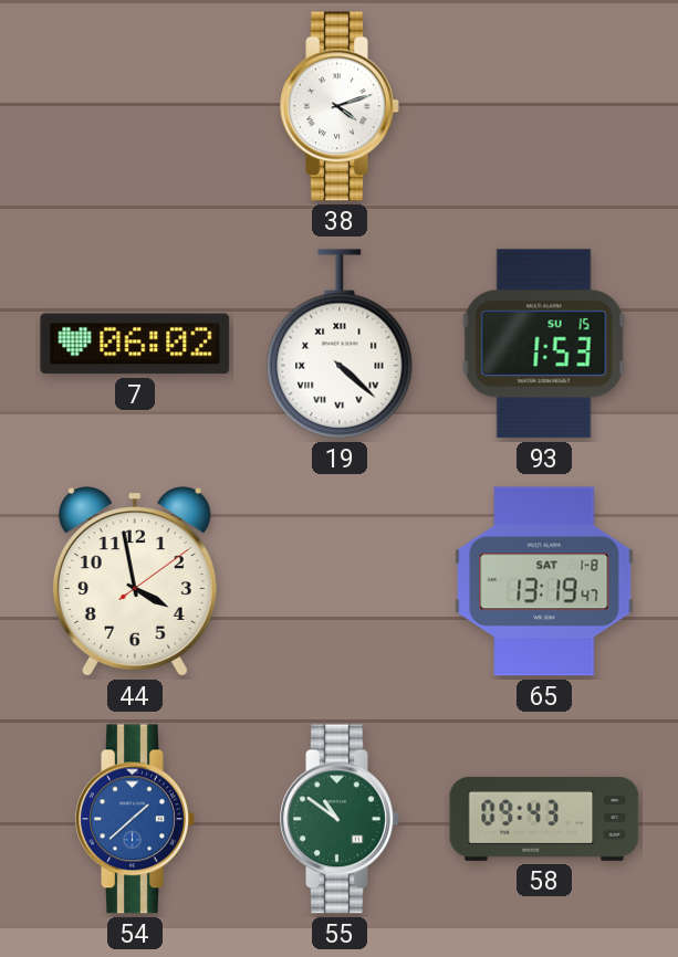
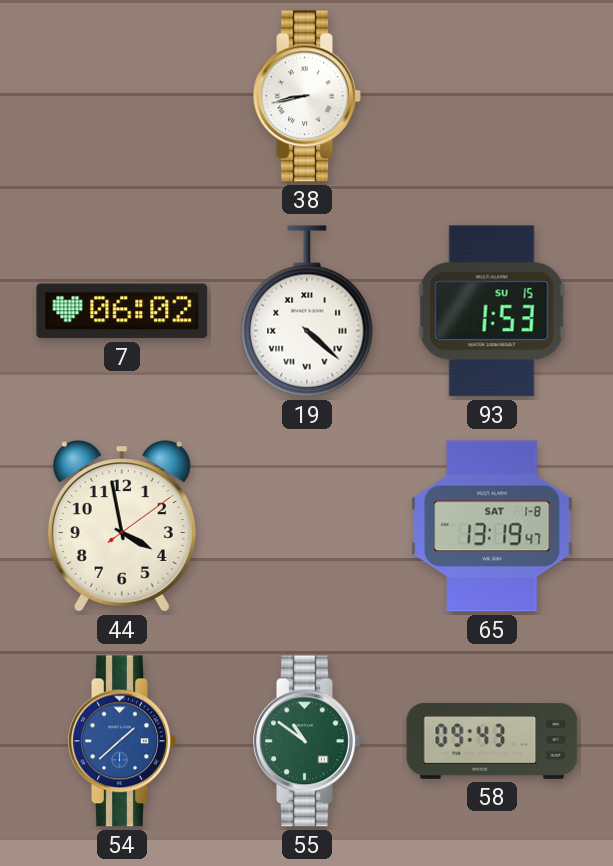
38: 4:12 -> 8:43 (307, 96)
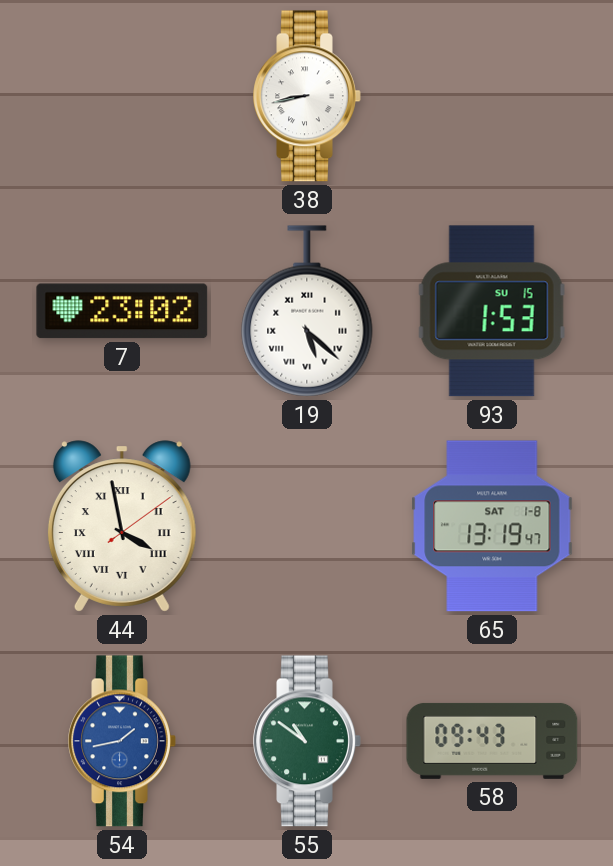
7: 06:02 -> 23:02 (122, 311)
19: 4:22 -> 5:22 (307, 311)
44 numerals: Arabic -> Roman (122, 526)
54: 1:38 -> 1:43 (122, 741)
